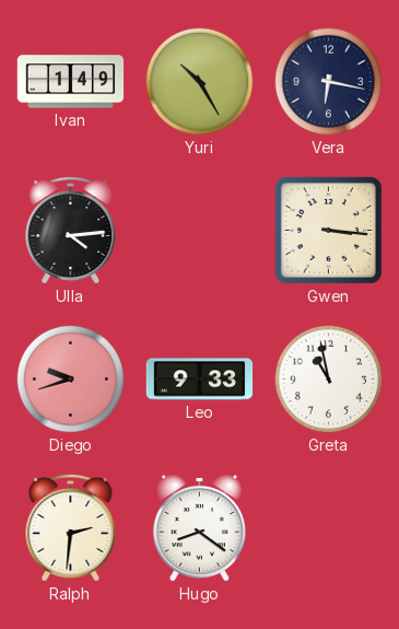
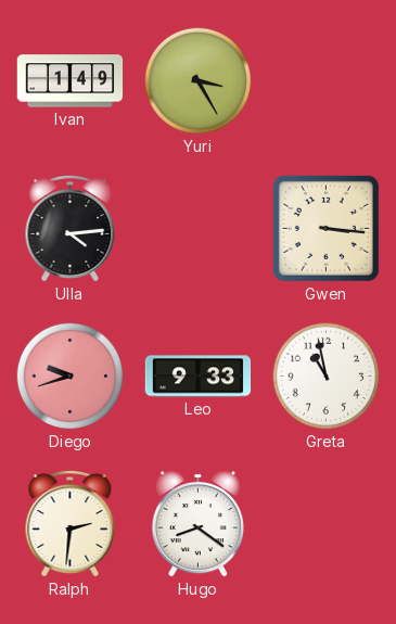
Yuri: 10:25 -> 3:25 (199, 81)
Vera: 6:17 -> none (329, 82)
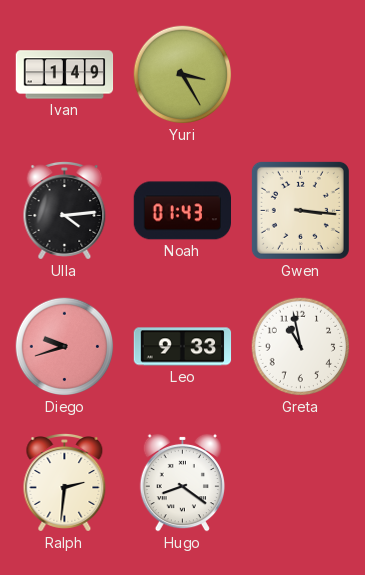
Noah: none -> 01:43 (182, 211)
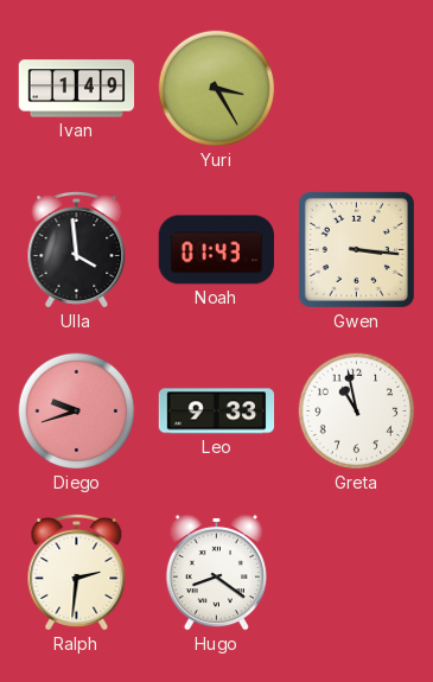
Ulla: 4:14 -> 3:59 (77, 250)
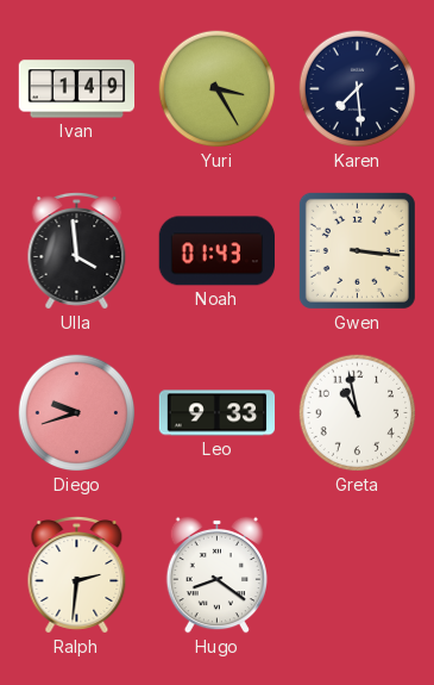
Karen: none -> 7:29 (358, 89)
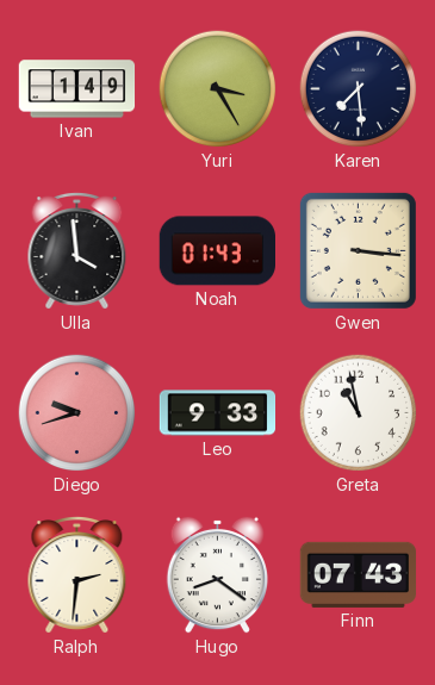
Finn: none -> 07:43 (359, 574)
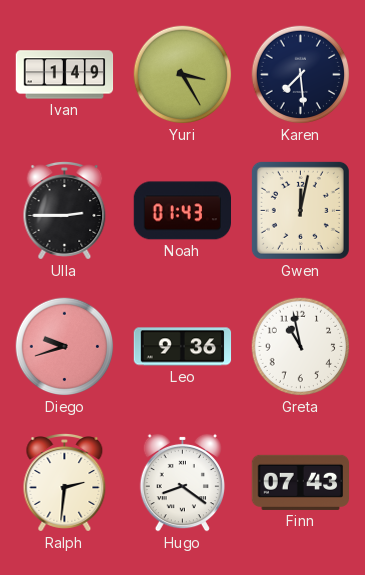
Ulla: 3:59 -> 2:45 (65, 211)
Gwen: 3:16 -> 12:02 (300, 210)
Leo: 9:33 -> 9:36 (183, 347)
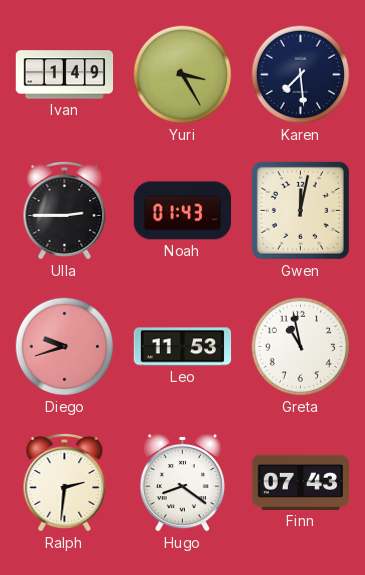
Leo: 9:36 -> 11:53 (183, 347)
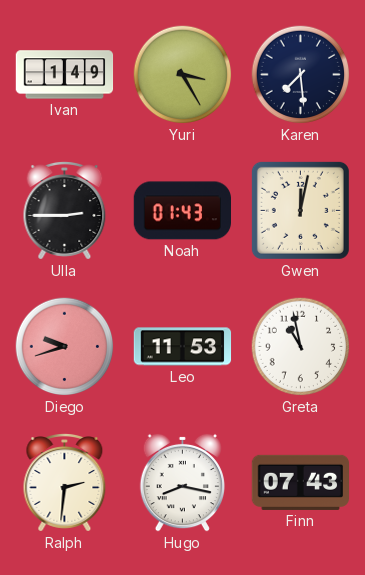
Hugo: 8:21 -> 8:17 (182, 482)
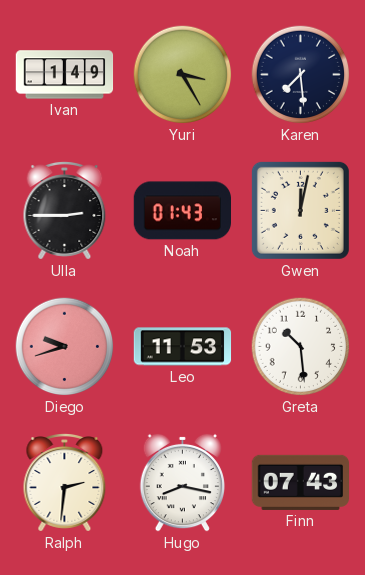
Greta: 10:58 -> 10:29 (301, 347)
